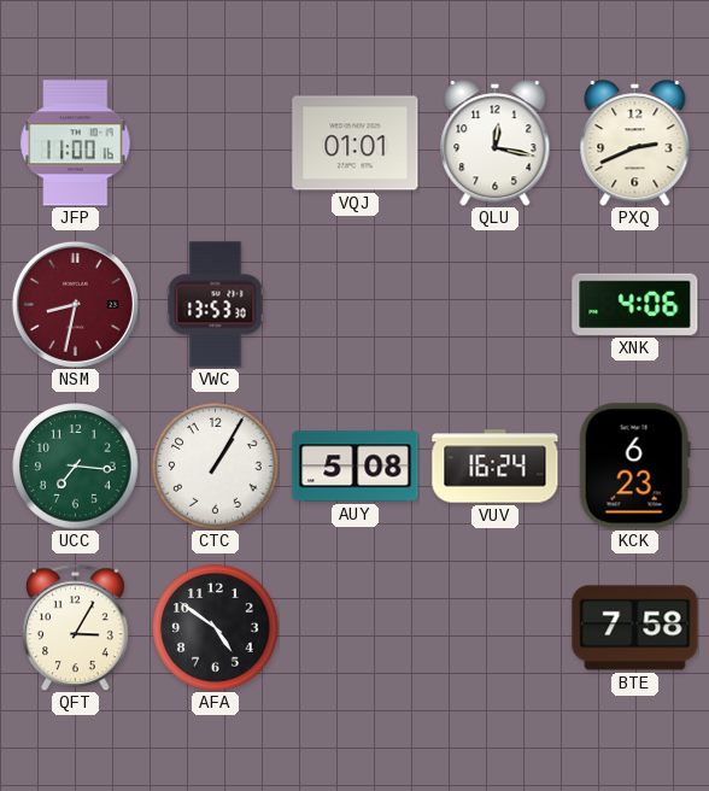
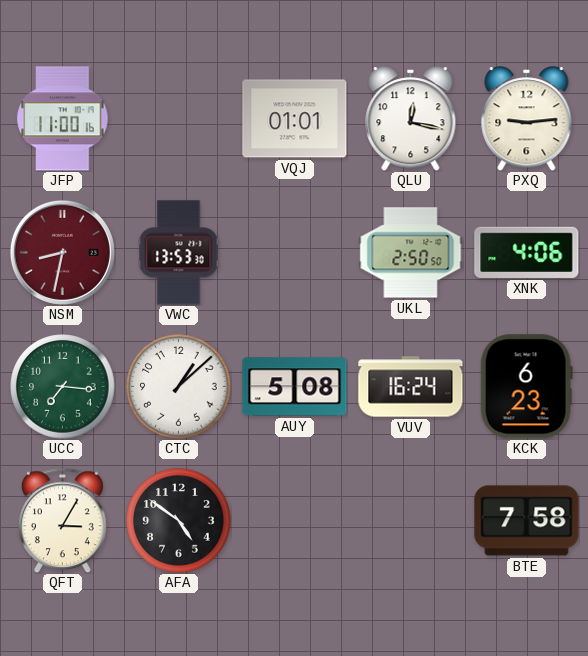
PXQ: 2:41 -> 9:14 (527, 119)
UKL: none -> 2:50 (411, 253)
CTC: 1:05 -> 1:08 (179, 387)
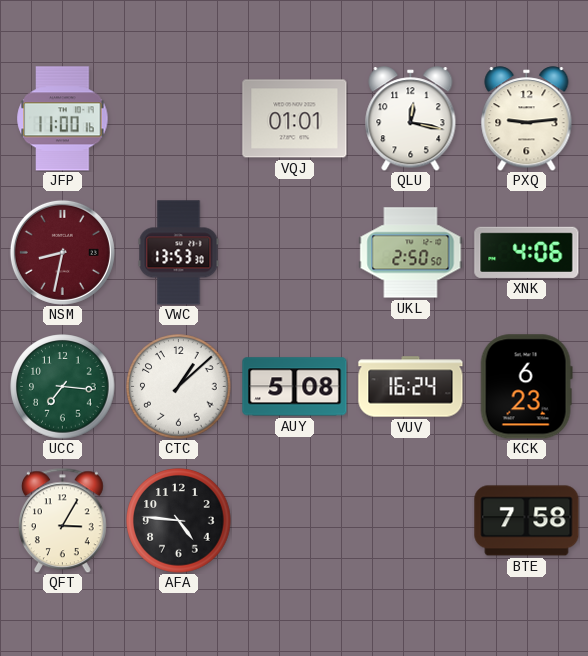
AFA: 4:51 -> 4:46 (179, 521)
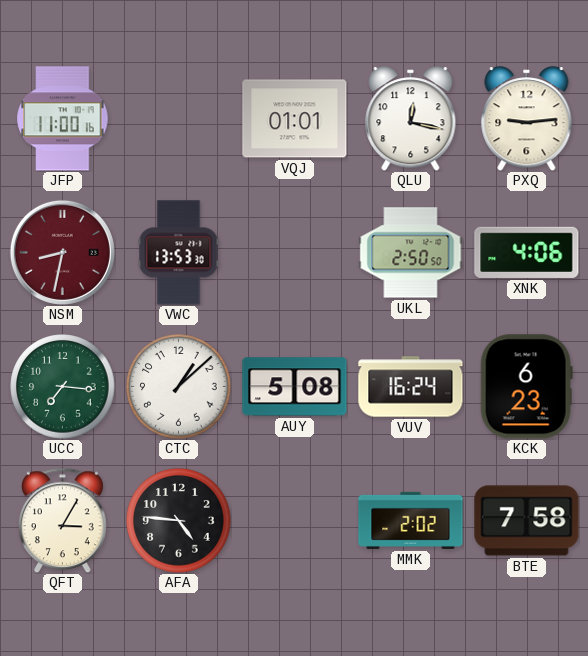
MMK: none -> 2:02 (411, 520)
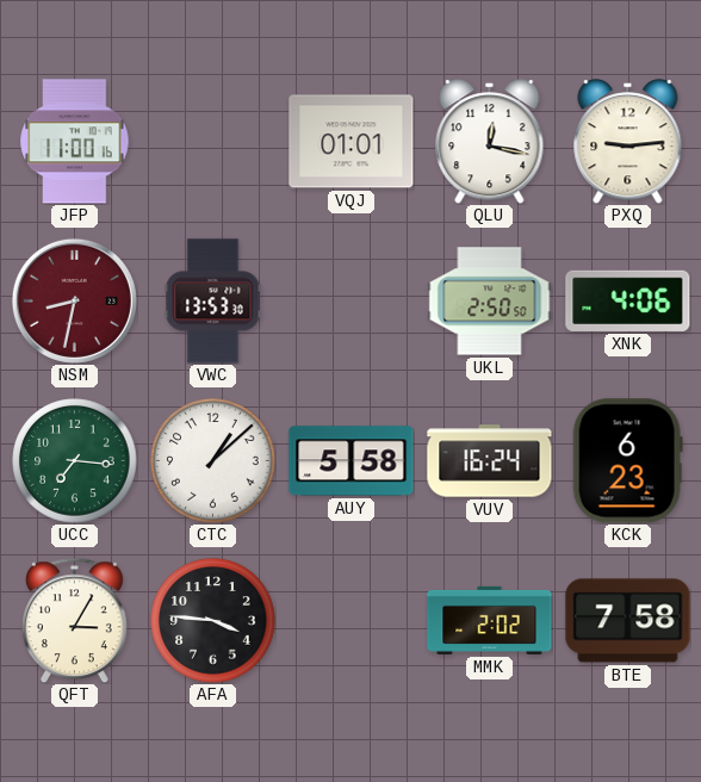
AUY: 5:08 -> 5:58 (352, 461)
AFA: 4:46 -> 3:46 (213, 621)
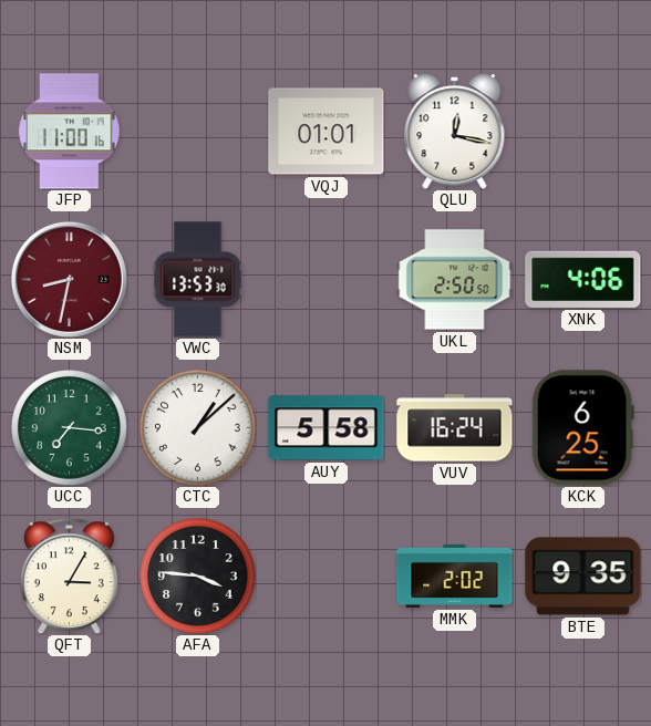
PXQ: 9:14 -> none (628, 142)
KCK: 6:23 -> 6:25 (582, 428)
BTE: 7:58 -> 9:35 (583, 577)
